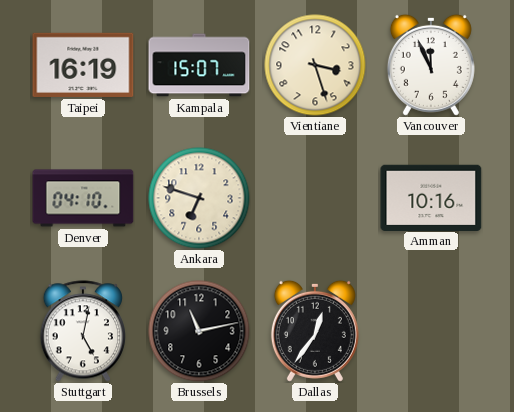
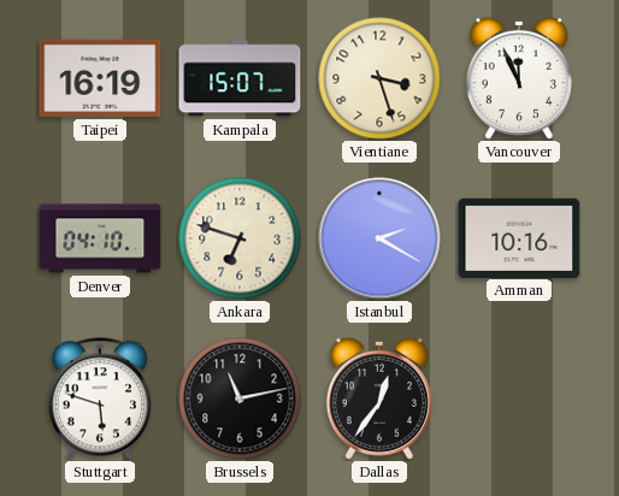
Istanbul: none -> 2:20 (379, 238)
Stuttgart: 5:02 -> 5:48 (99, 398)
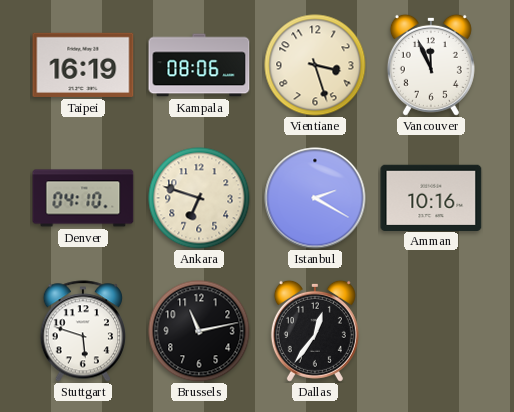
Kampala: 15:07 -> 08:06 (199, 65)
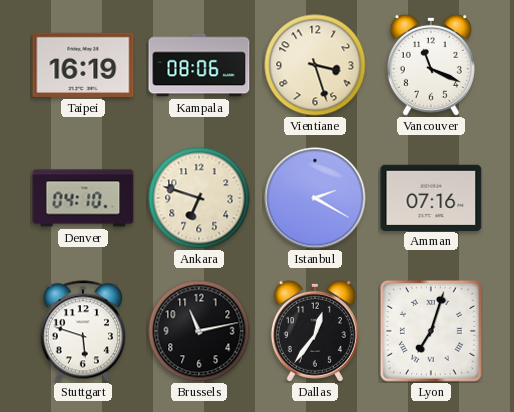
Vancouver: 11:56 -> 11:19 (431, 65)
Amman: 10:16 -> 07:16 (431, 197)
Lyon: none -> 7:03 (431, 331)
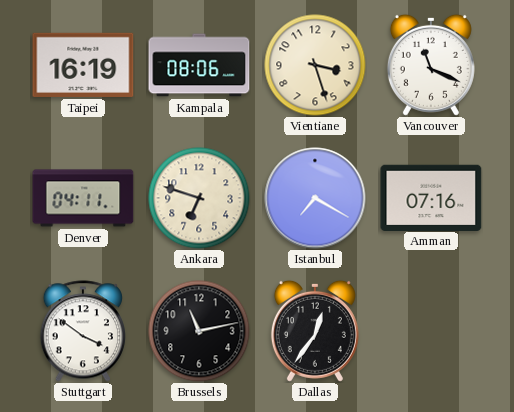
Denver: 04:10 -> 04:11 (83, 198)
Istanbul: 2:20 -> 7:20 (315, 198)
Stuttgart: 5:48 -> 3:51 (82, 331)
Lyon: 7:03 -> none (431, 331)
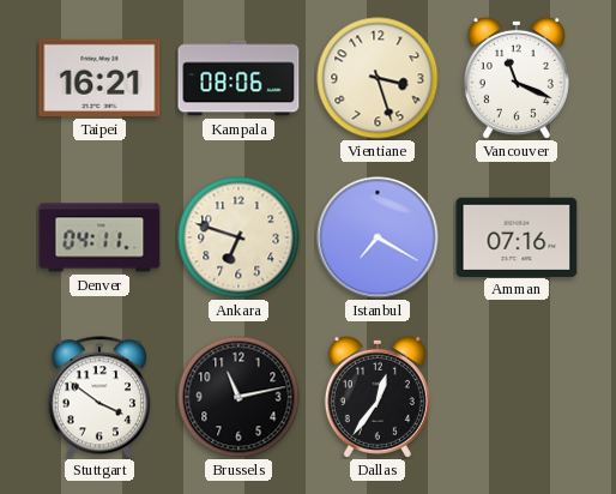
Taipei: 16:19 -> 16:21 (99, 78)
